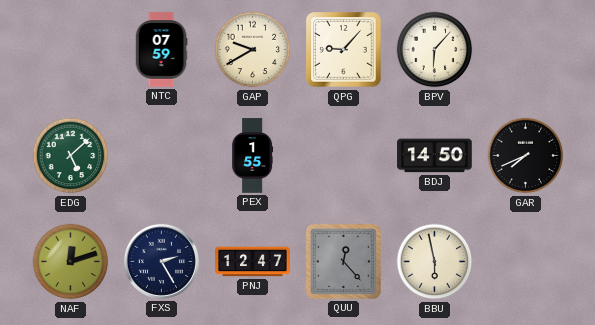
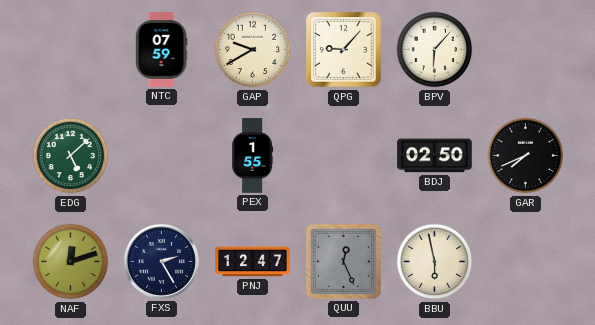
BDJ: 14:50 -> 02:50 (435, 156)
QUU: 12:23 -> 12:26 (343, 261)
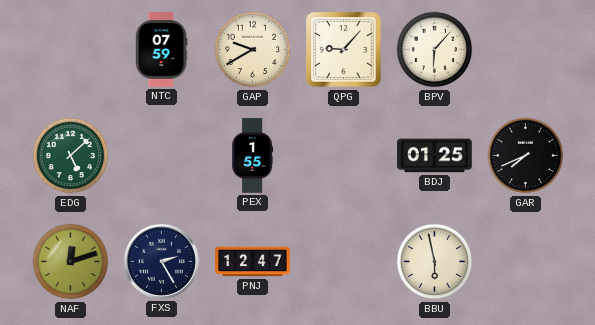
BDJ: 02:50 -> 01:25 (435, 156)
QUU: 12:26 -> none (343, 261)
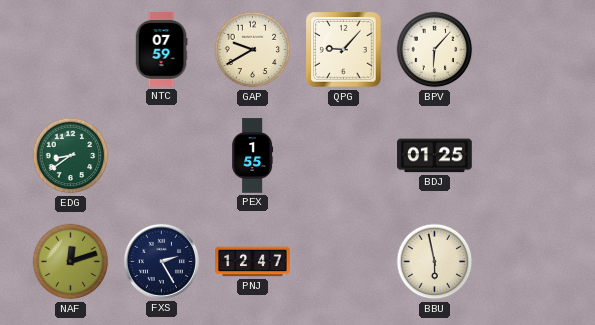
EDG: 5:08 -> 8:39 (71, 156)
GAR: 7:41 -> none (526, 156)
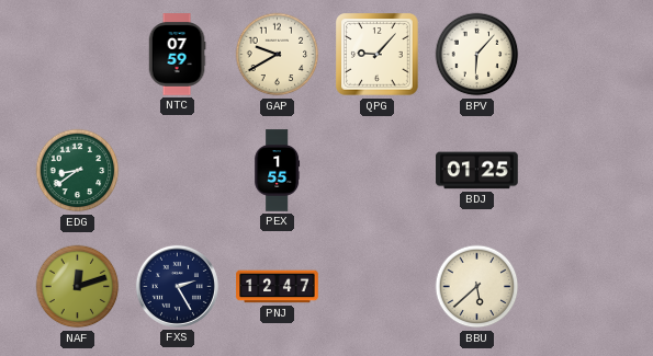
BBU: 5:58 -> 5:38 (477, 287)
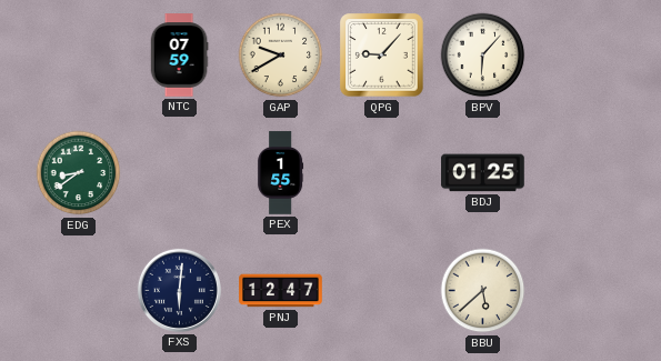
NAF: 12:12 -> none (78, 287)
FXS: 2:25 -> 6:01 (179, 290)
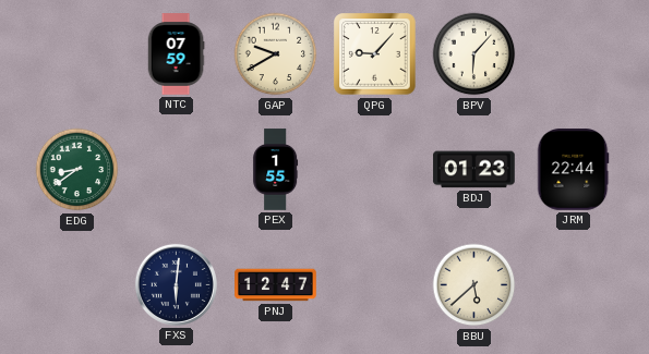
BDJ: 01:25 -> 01:23 (474, 170)
JRM: none -> 22:44 (573, 170)
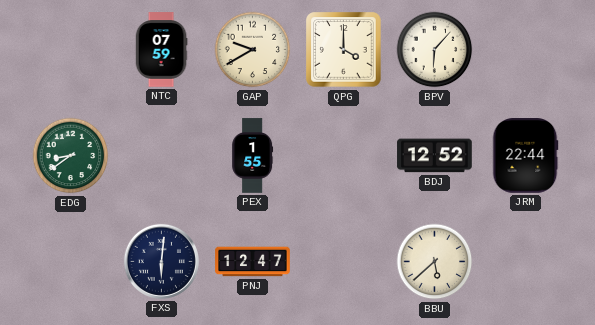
QPG: 9:07 -> 4:00 (344, 50)
BDJ: 01:23 -> 12:52 (435, 156)
